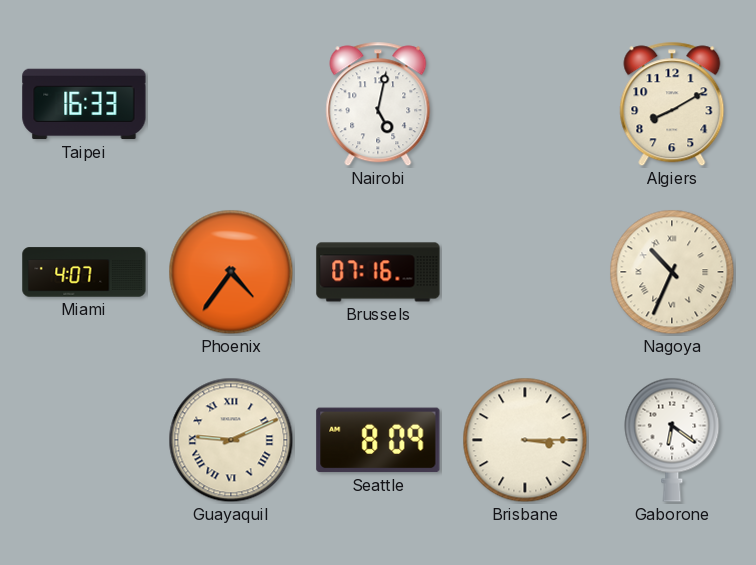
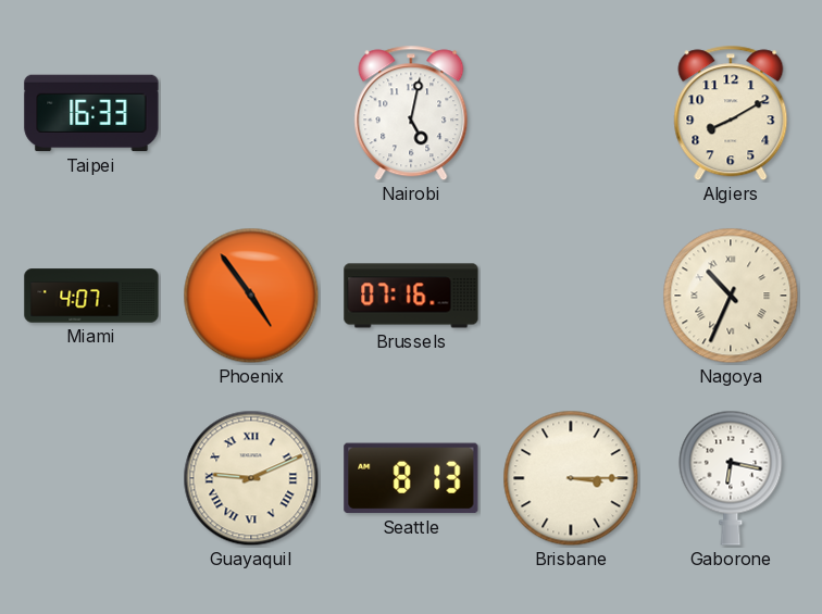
Phoenix: 4:36 -> 4:54 (251, 296)
Seattle: 8:09 -> 8:13 (411, 478)
Gaborone: 6:21 -> 6:17 (731, 478)
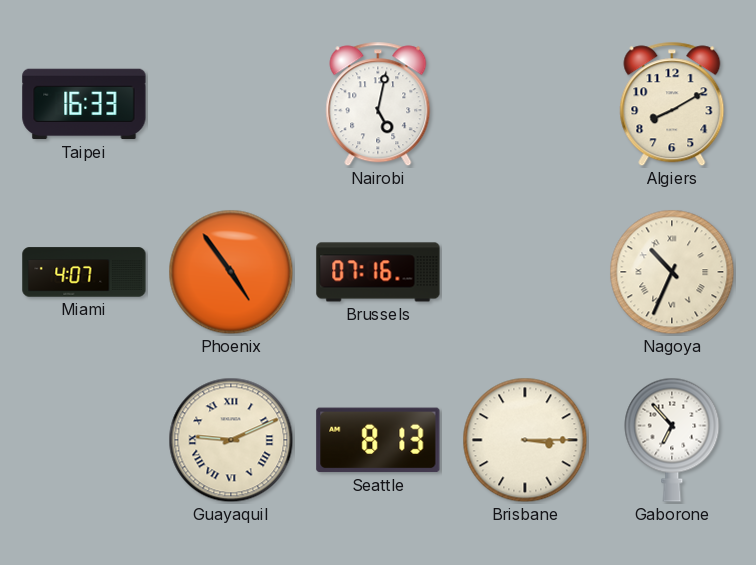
Gaborone: 6:17 -> 6:53 (672, 440)
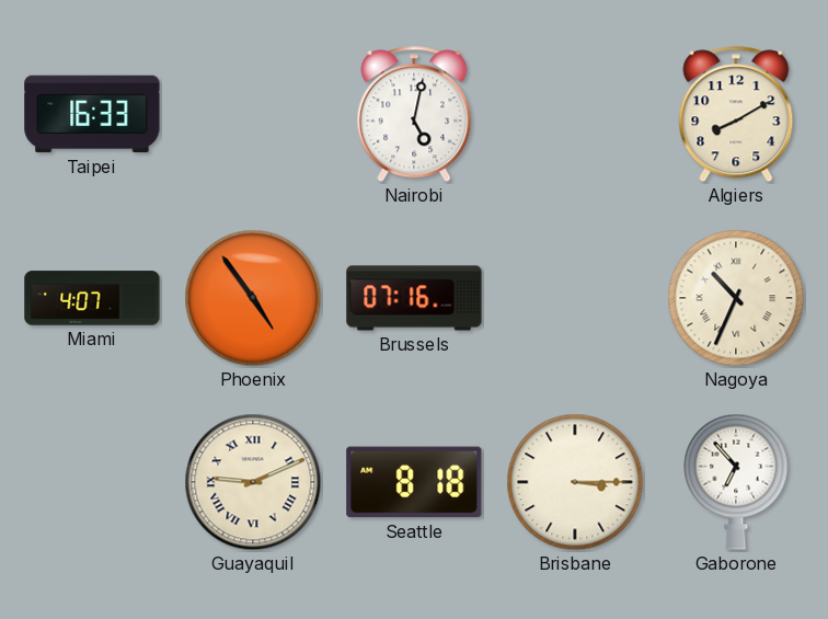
Seattle: 8:13 -> 8:18 (414, 482)
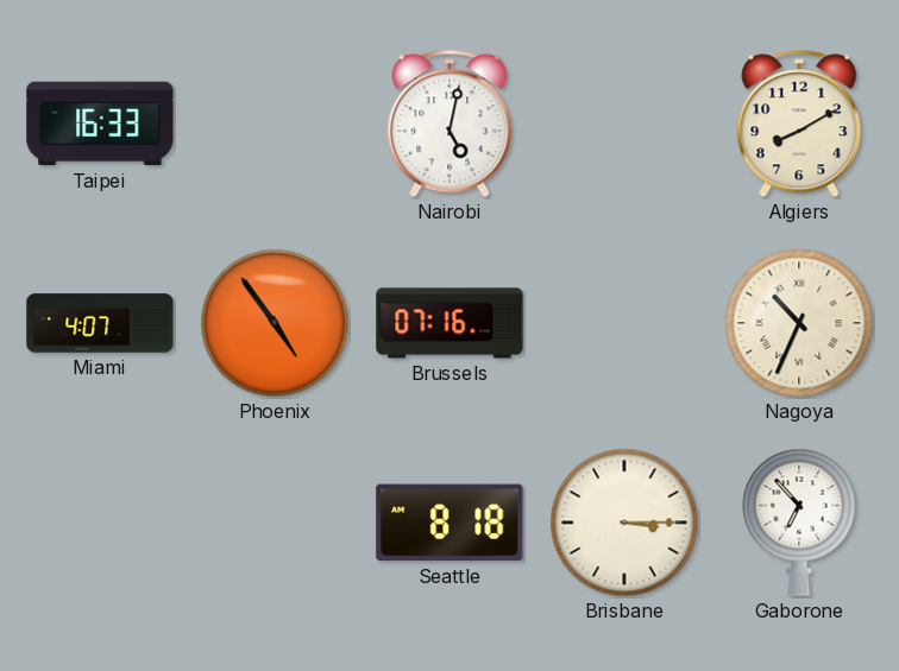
Guayaquil: 9:11 -> none (253, 482)
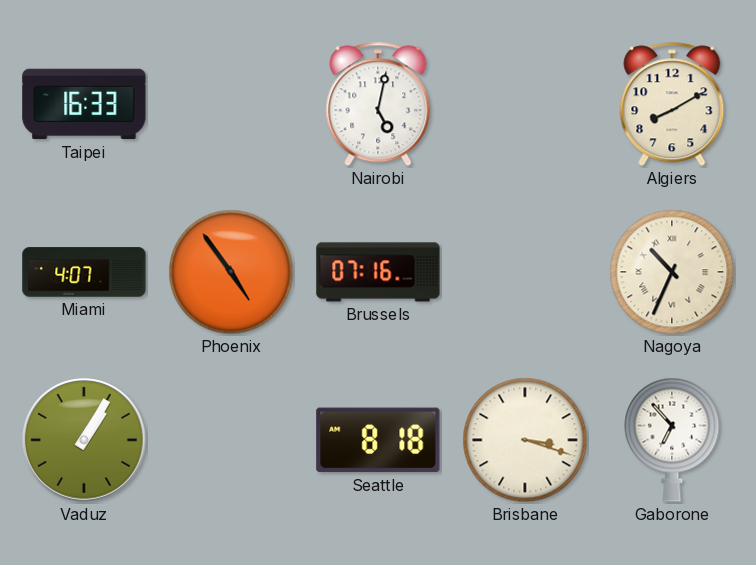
Vaduz: none -> 1:05 (85, 441)
Brisbane: 3:15 -> 3:18 (525, 440)
